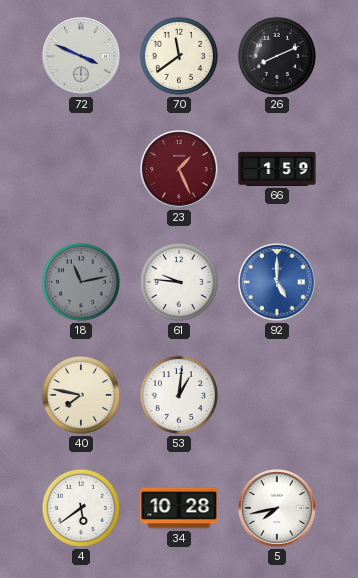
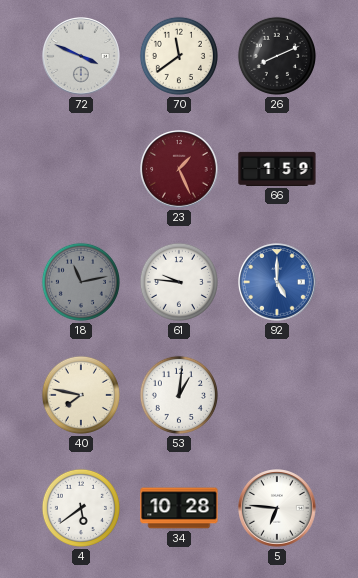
5: 7:43 -> 6:46 (278, 509)
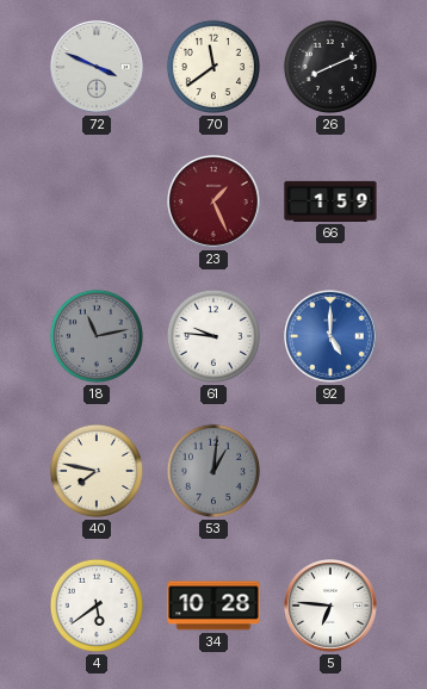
53 dial: white -> grey (213, 471)
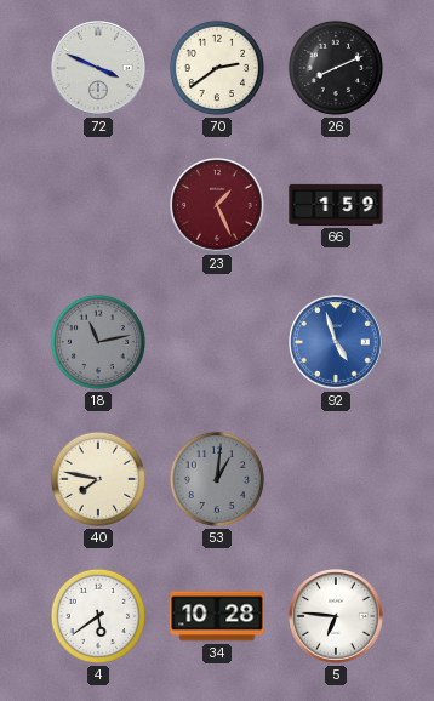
70: 11:39 -> 2:39 (217, 68)
61: 9:46 -> none (213, 336)
92: 5:00 -> 4:57 (337, 343)
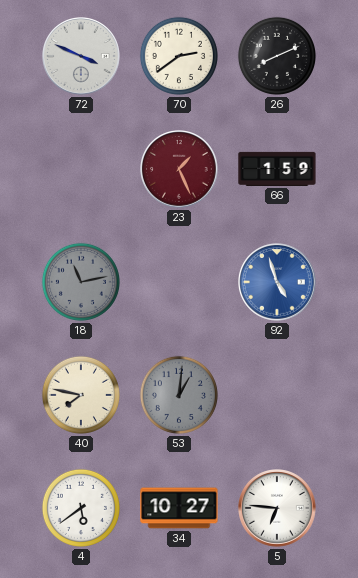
34: 10:28 -> 10:27 (179, 508)
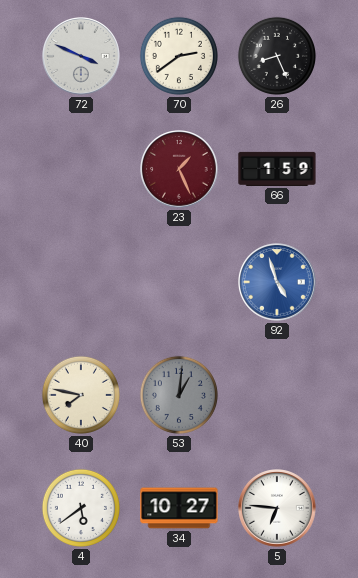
26: 8:11 -> 8:26 (277, 56)
18: 11:13 -> none (81, 282)
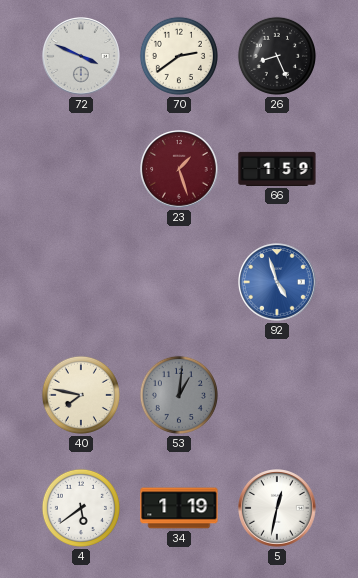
23: 1:26 -> 1:27 (180, 170)
34: 10:27 -> 1:19 (179, 508)
5: 6:46 -> 12:32 (278, 509)
